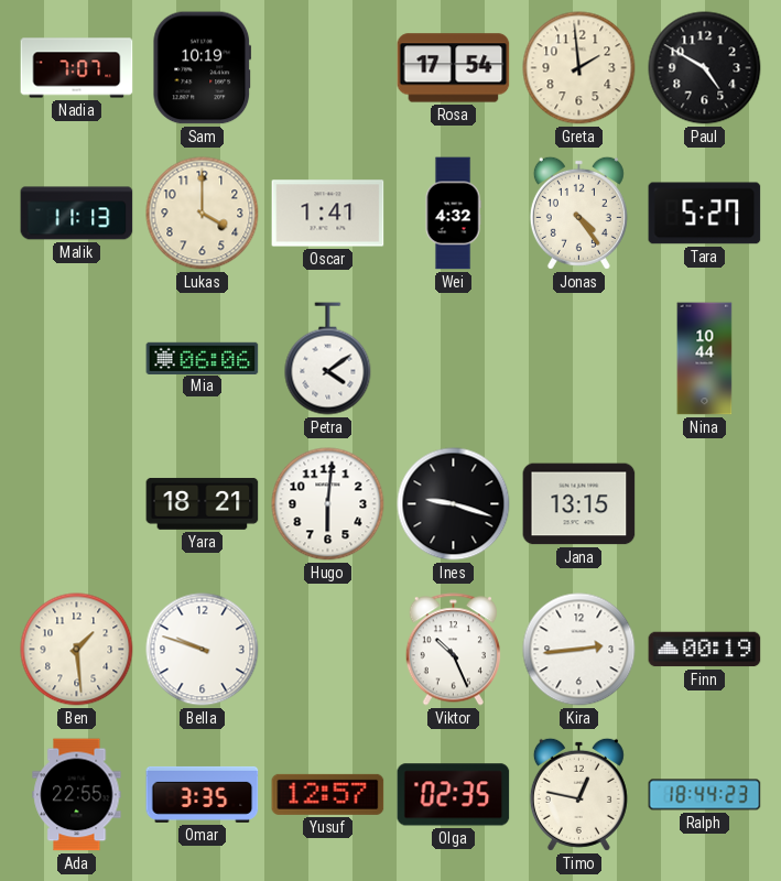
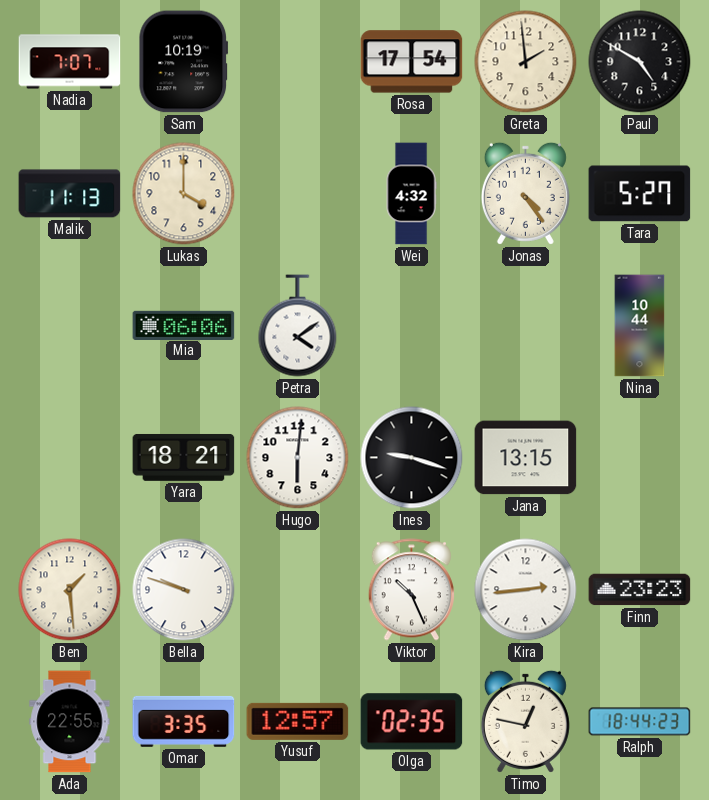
Oscar: 1:41 -> none (328, 214)
Finn: 00:19 -> 23:23 (640, 590)
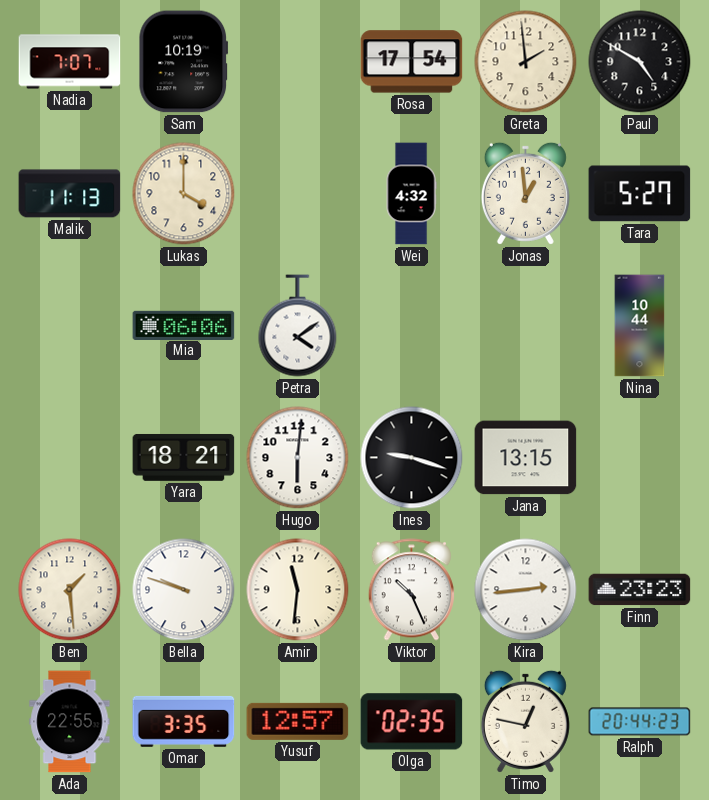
Jonas: 4:24 -> 12:59 (525, 193)
Amir: none -> 11:31 (298, 590)
Ralph: 18:44 -> 20:44 (640, 722)
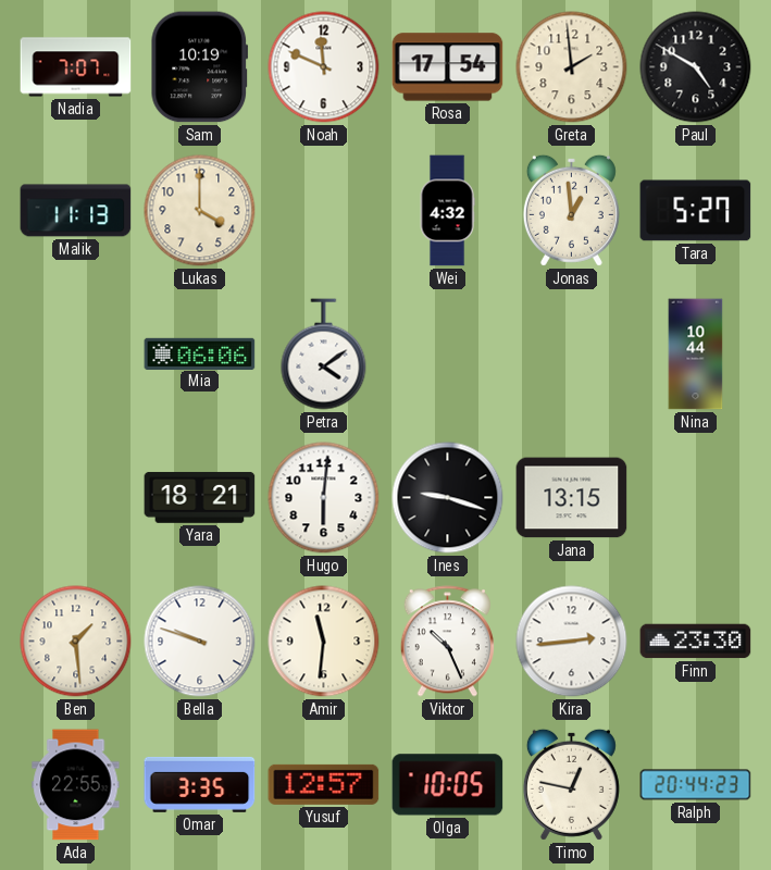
Noah: none -> 11:49 (324, 67)
Finn: 23:23 -> 23:30 (696, 642)
Olga: 02:35 -> 10:05 (448, 785)
